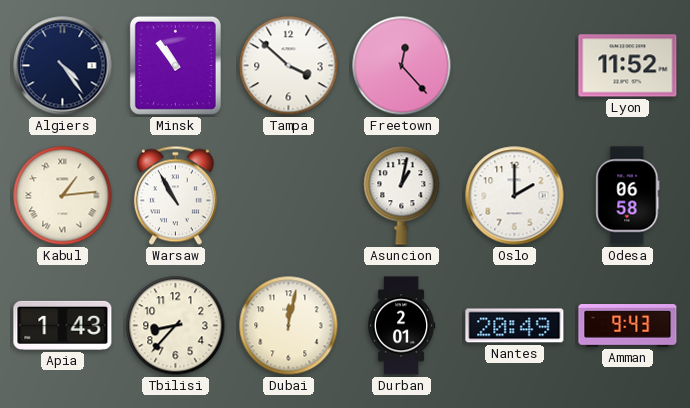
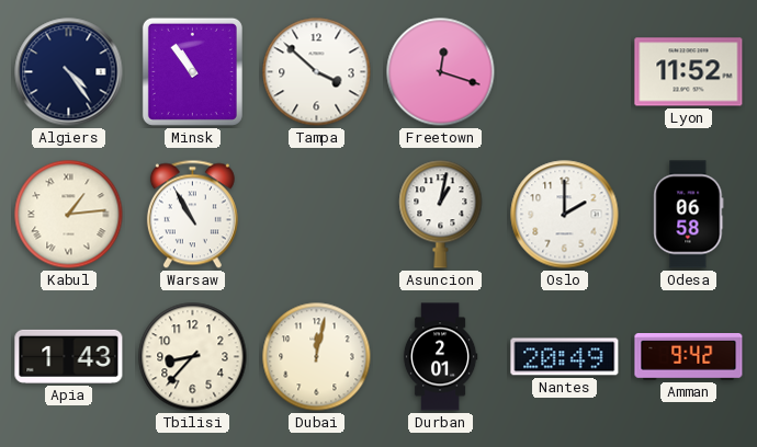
Freetown: 12:23 -> 12:18 (441, 72)
Amman: 9:43 -> 9:42 (689, 357)
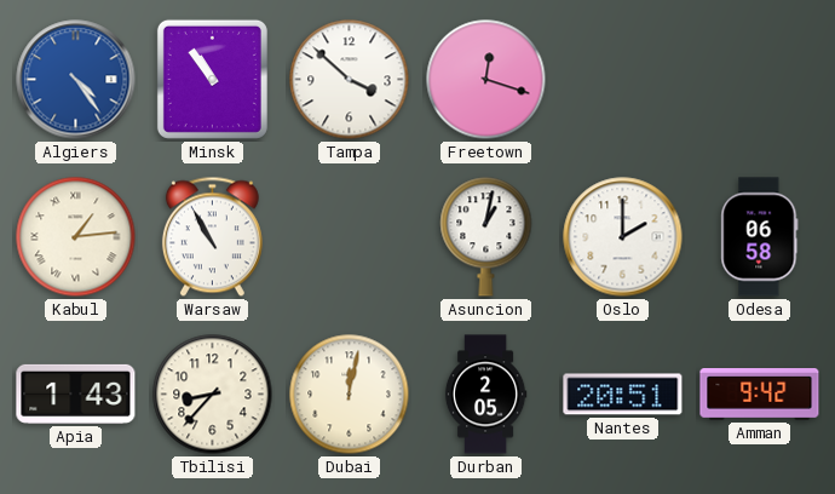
Algiers dial: navy -> blue (76, 80)
Lyon: 11:52 -> none (689, 72)
Durban: 2:01 -> 2:05 (485, 395)
Nantes: 20:49 -> 20:51 (623, 395)
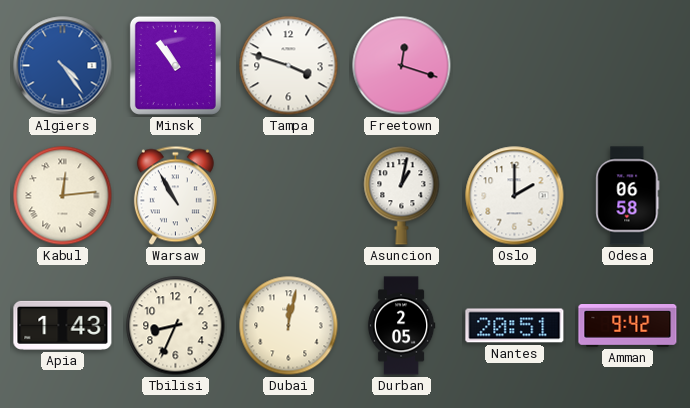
Tampa: 3:52 -> 3:48 (289, 66)
Kabul: 1:14 -> 12:14 (63, 196)
Tbilisi: 8:37 -> 8:34 (176, 326)
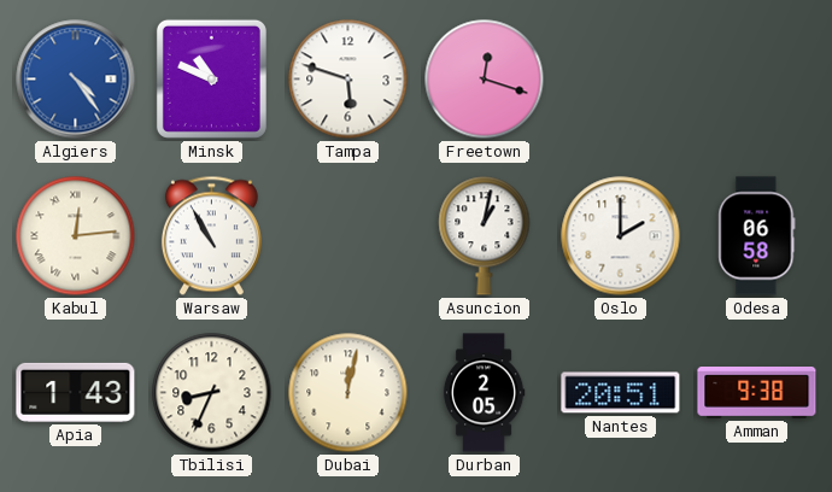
Minsk: 10:54 -> 10:49 (211, 78)
Tampa: 3:48 -> 5:48 (348, 80)
Amman: 9:42 -> 9:38 (757, 393)
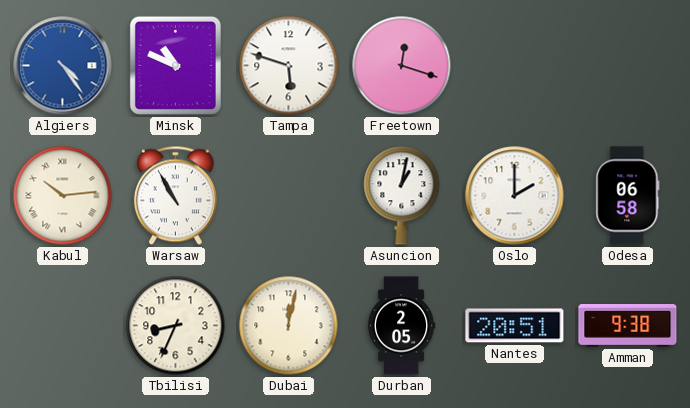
Kabul: 12:14 -> 10:14 (63, 196)
Apia: 1:43 -> none (76, 392)
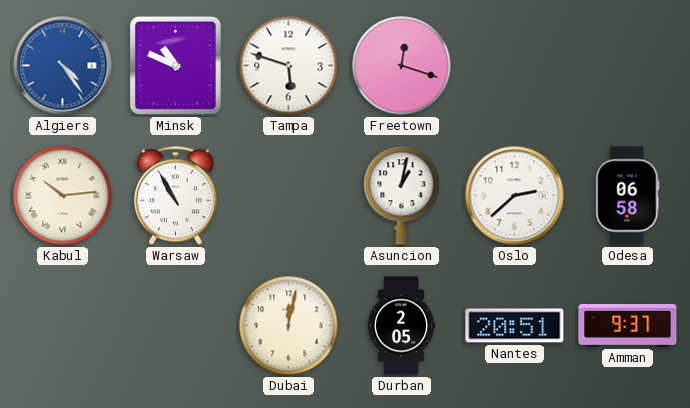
Oslo: 2:00 -> 2:38 (515, 196)
Tbilisi: 8:34 -> none (176, 326)
Amman: 9:38 -> 9:37 (628, 326)
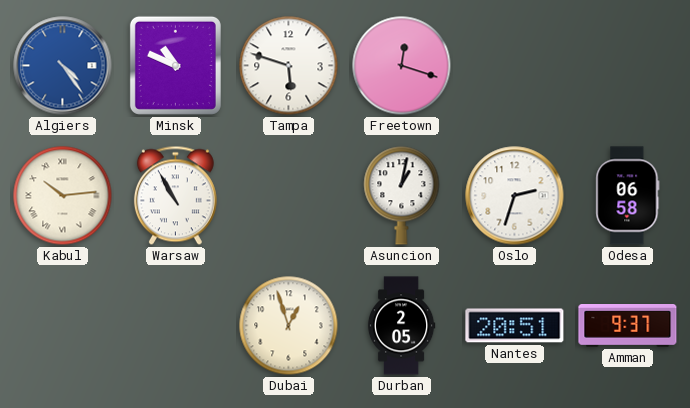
Oslo: 2:38 -> 2:33 (515, 196)
Dubai: 12:02 -> 12:57 (289, 326)
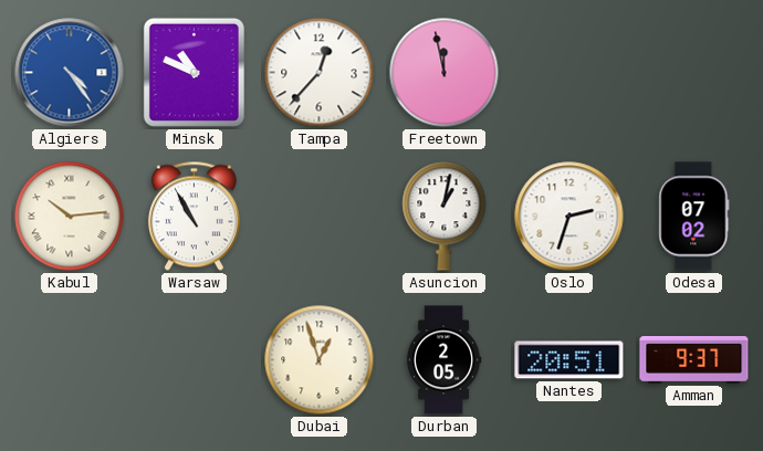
Tampa: 5:48 -> 12:37 (320, 73)
Freetown: 12:18 -> 11:58 (445, 73)
Odesa: 06:58 -> 07:02 (694, 217)
